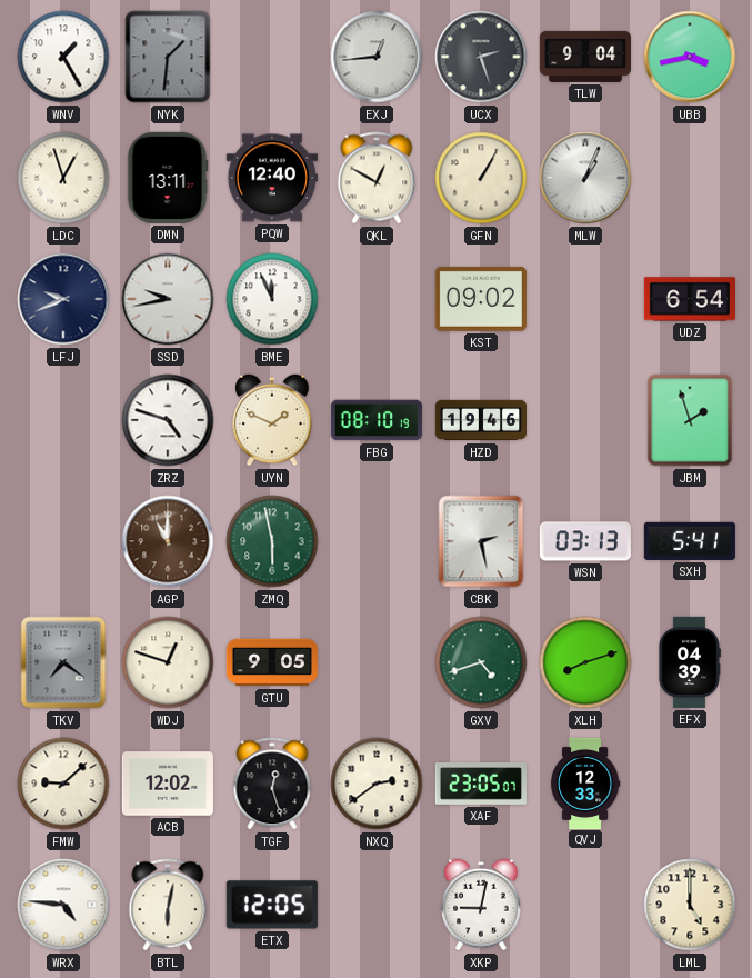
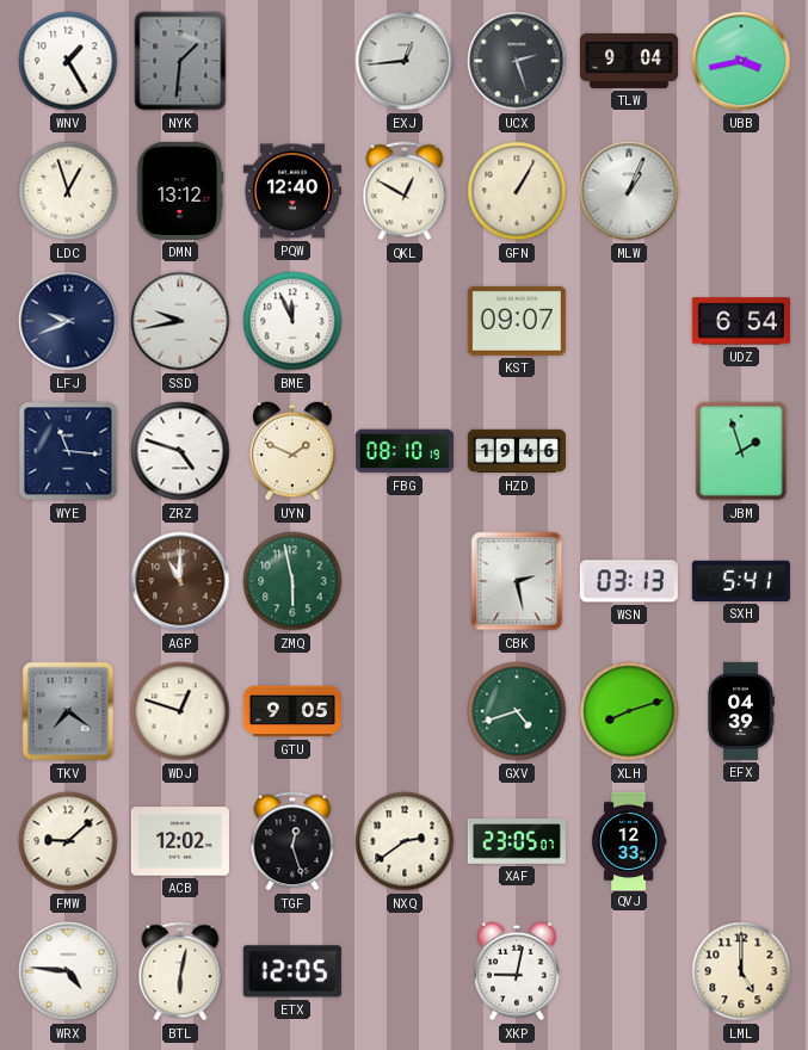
DMN: 13:11 -> 13:12 (180, 191)
KST: 09:02 -> 09:07 (517, 321)
WYE: none -> 11:16 (68, 451)
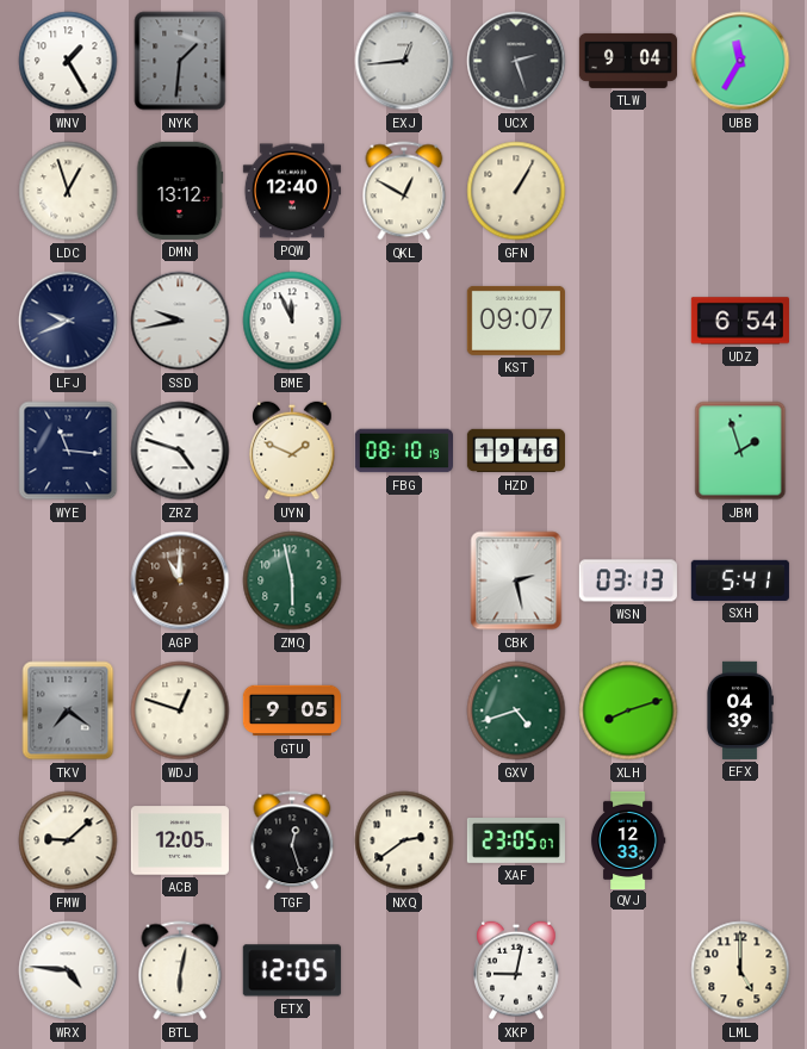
UBB: 3:43 -> 11:35 (740, 61)
MLW: 1:04 -> none (629, 191)
ACB: 12:02 -> 12:05 (180, 840)
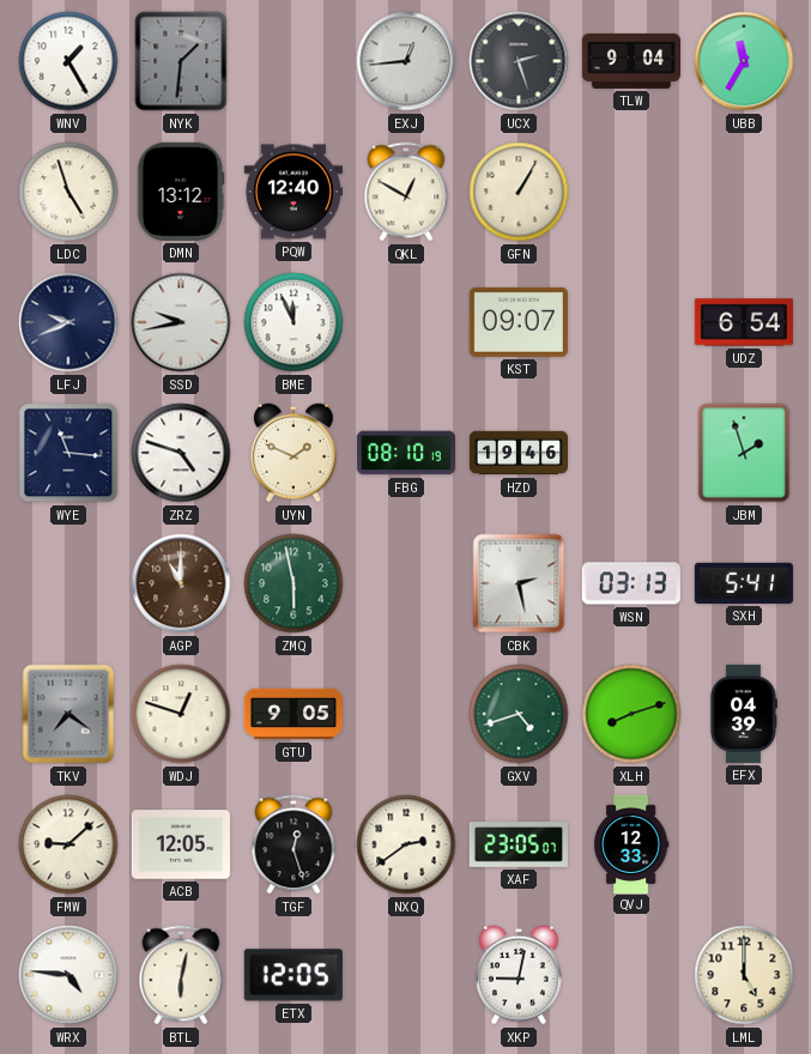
LDC: 12:57 -> 4:57 (68, 192)
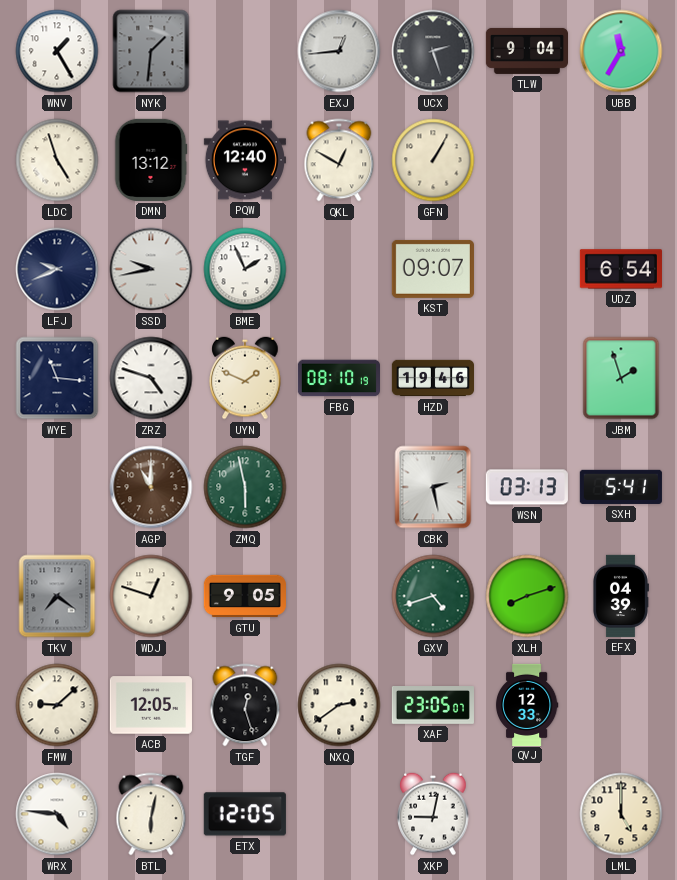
BME: 11:56 -> 1:56 (245, 269)
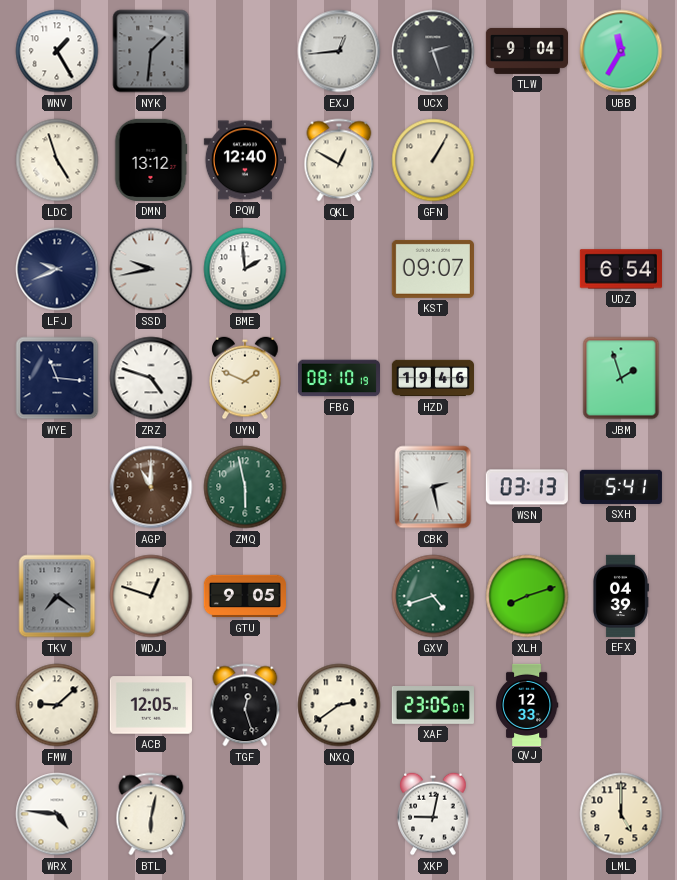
BME: 1:56 -> 1:59 (245, 269)
ETX: 12:05 -> none (245, 814)
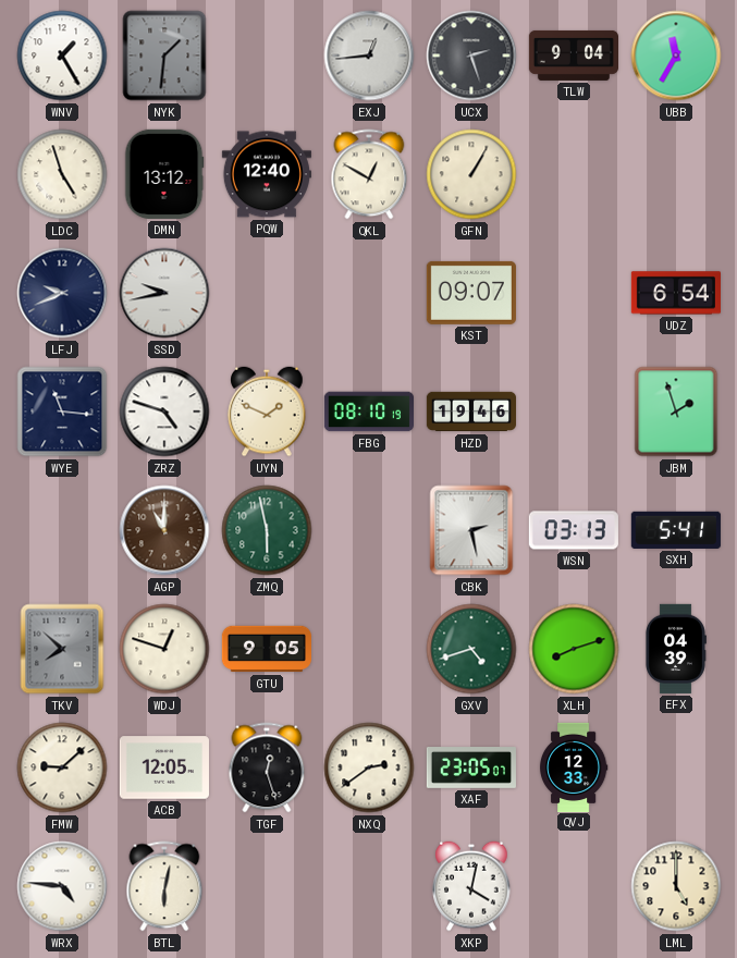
BME: 1:59 -> none (245, 269)
TKV: 7:21 -> 7:52 (62, 649)
XKP: 9:02 -> 4:02 (471, 886)
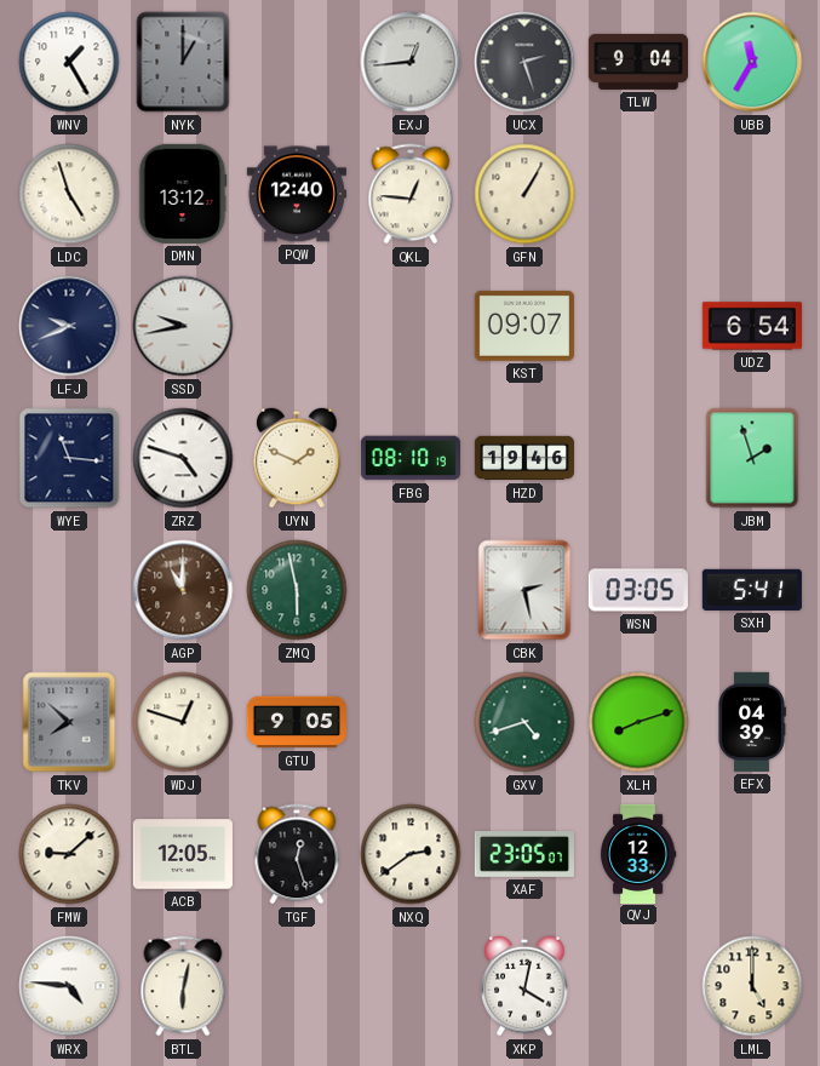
NYK: 1:31 -> 1:00 (183, 62)
QKL: 12:50 -> 12:46 (411, 194)
WSN: 03:13 -> 03:05 (638, 590)
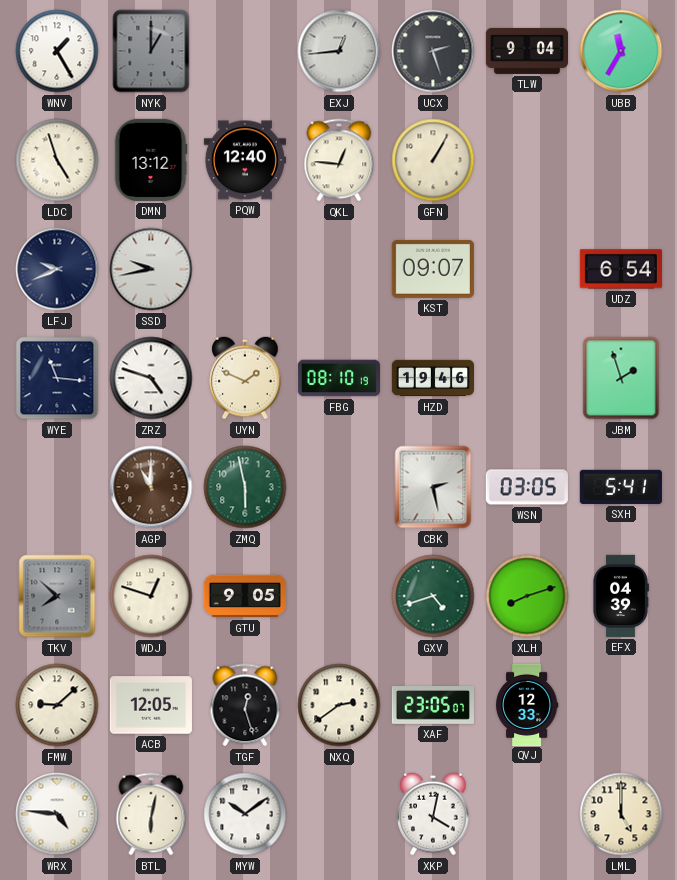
MYW: none -> 10:09 (245, 814)
